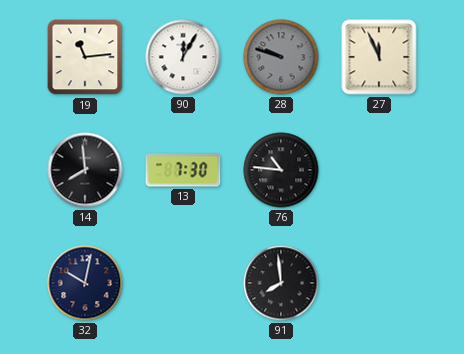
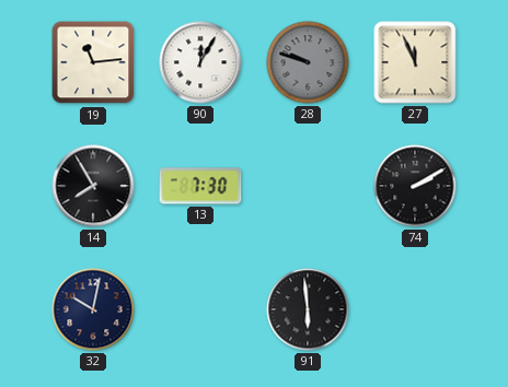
14: 7:59 -> 7:55 (93, 186)
76: 10:46 -> none (281, 170)
74: none -> 2:10 (415, 186)
91: 7:59 -> 5:59 (308, 309)
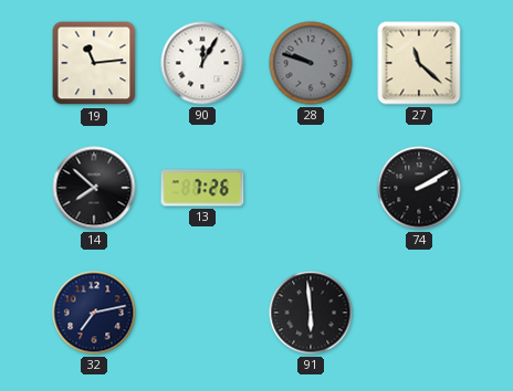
27: 11:56 -> 11:22 (419, 63)
14: 7:55 -> 7:52 (94, 188)
13: 7:30 -> 7:26 (202, 188)
32: 10:02 -> 7:13 (94, 313)
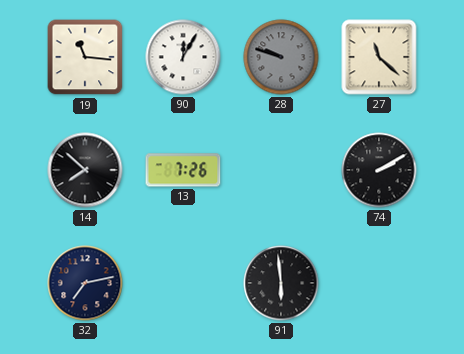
19: 11:14 -> 11:16 (85, 57)
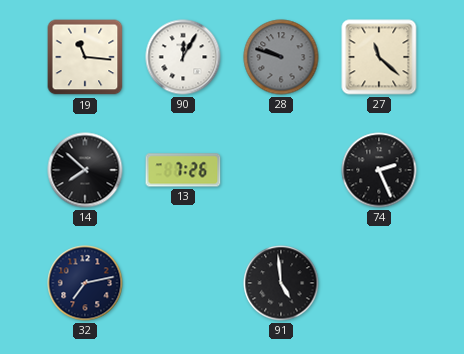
74: 2:10 -> 2:26 (379, 170)
91: 5:59 -> 4:59 (281, 283)
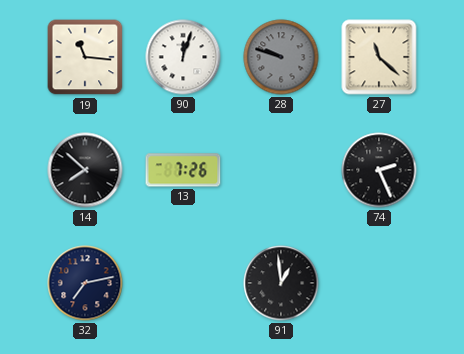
90: 12:05 -> 12:03 (183, 57)
91: 4:59 -> 12:59 (281, 283)
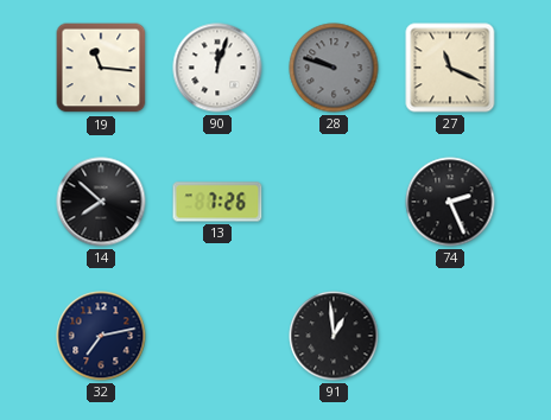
27: 11:22 -> 11:19 (450, 68)
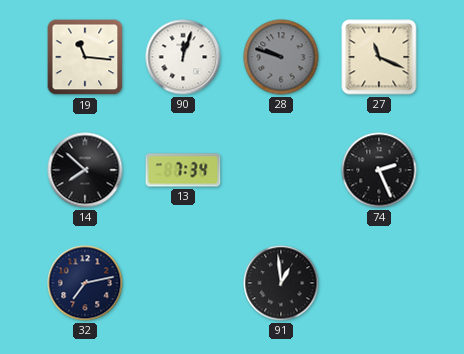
13: 7:26 -> 7:34 (183, 170)
